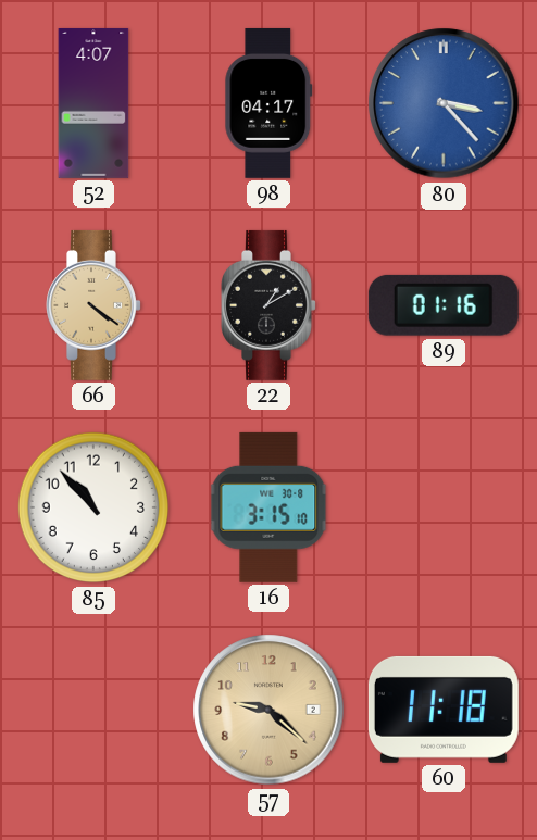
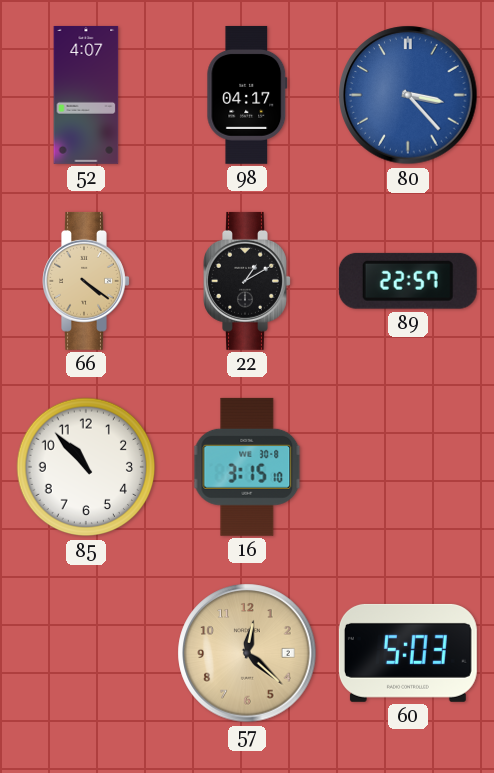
89: 01:16 -> 22:57 (408, 281)
57: 9:22 -> 12:22 (247, 653)
60: 11:18 -> 5:03 (408, 653)
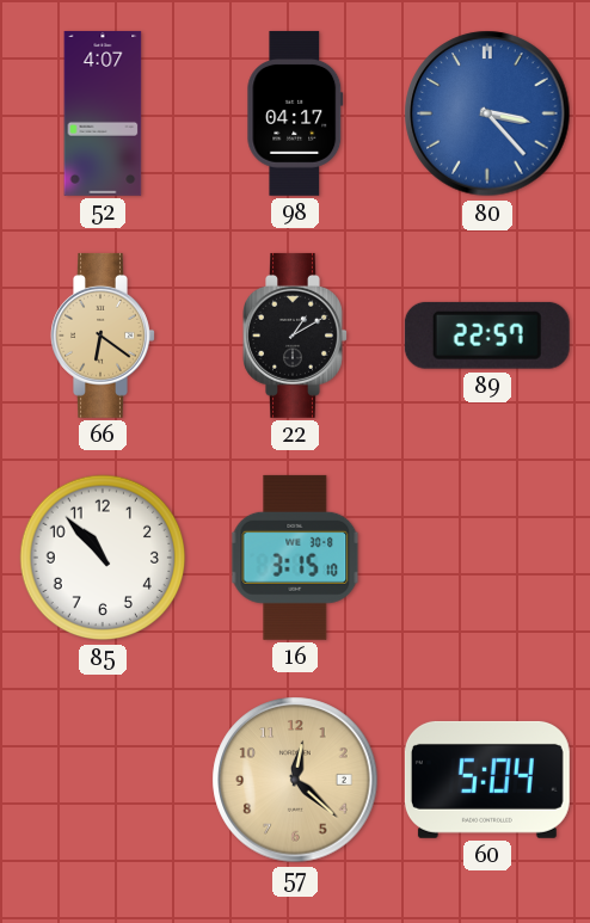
66: 4:21 -> 6:21 (103, 336)
60: 5:03 -> 5:04 (487, 780)
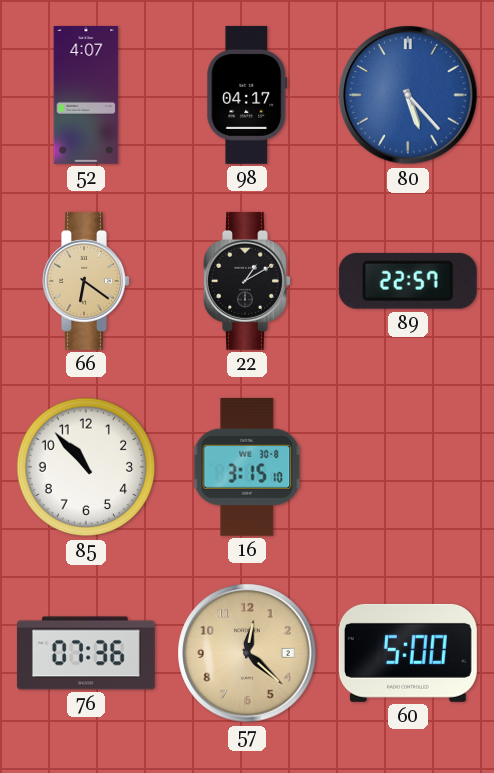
80: 3:23 -> 5:23 (408, 95)
76: none -> 07:36 (86, 653)
60: 5:04 -> 5:00 (408, 653)
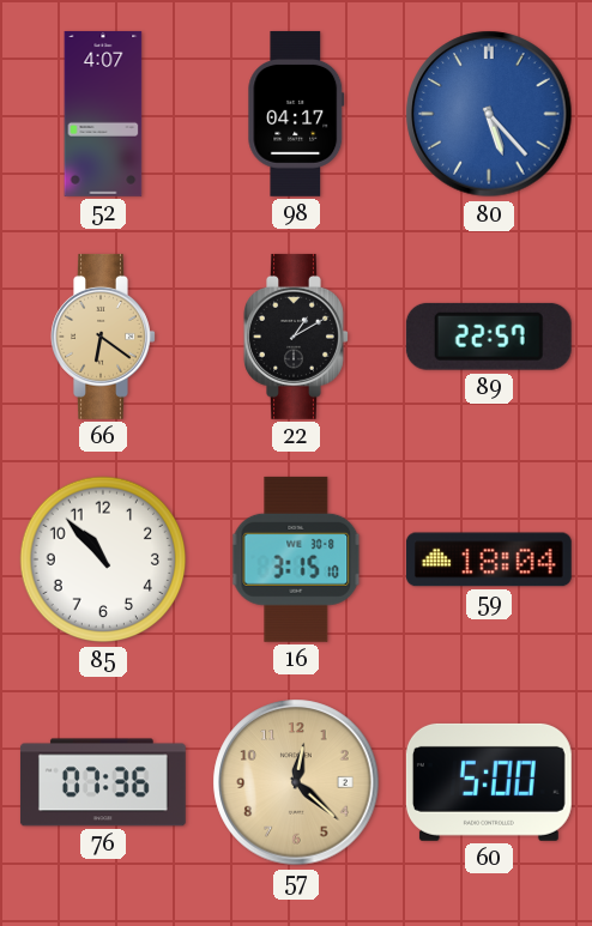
59: none -> 18:04 (489, 559)
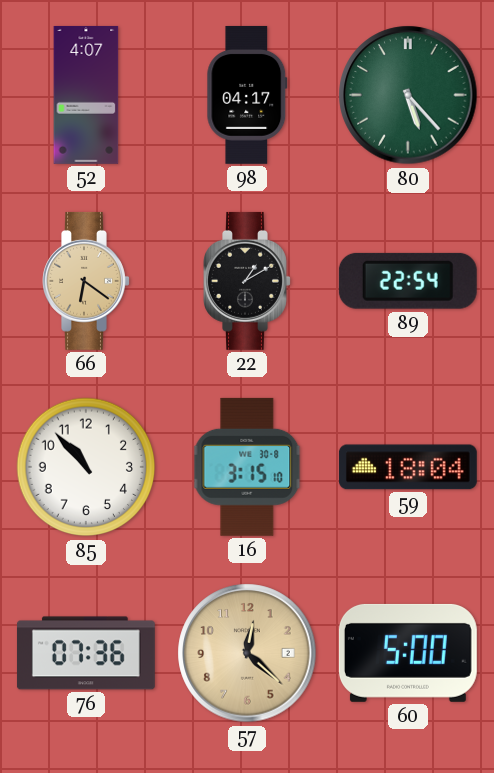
80 dial: blue -> green (408, 95)
89: 22:57 -> 22:54 (408, 281)
